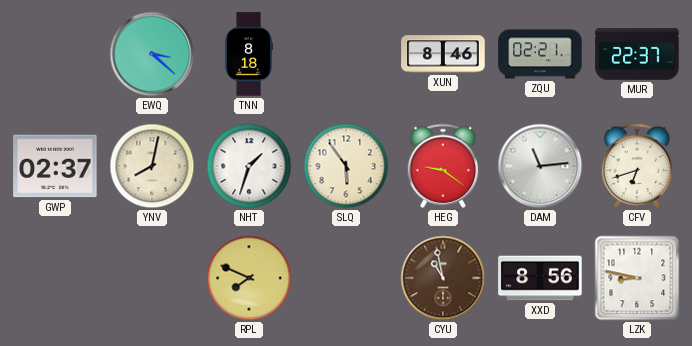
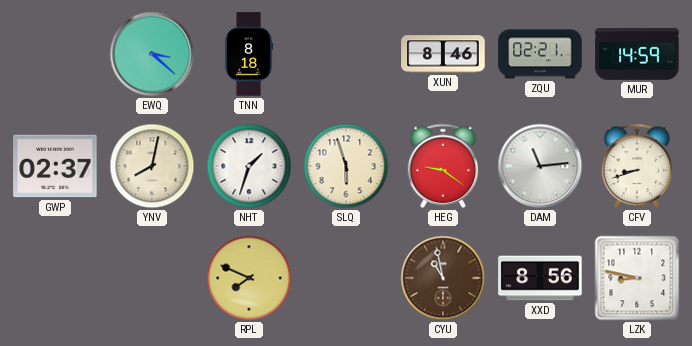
MUR: 22:37 -> 14:59 (637, 55)
SLQ: 5:54 -> 5:57 (346, 166)
CFV: 6:42 -> 8:42 (637, 166)
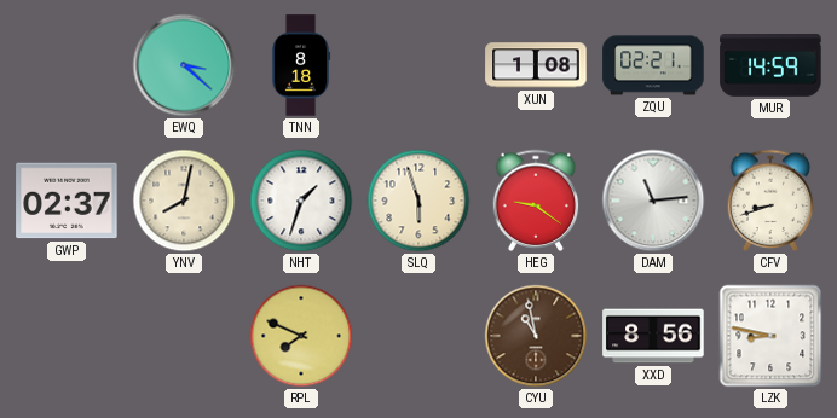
XUN: 8:46 -> 1:08 (536, 65)
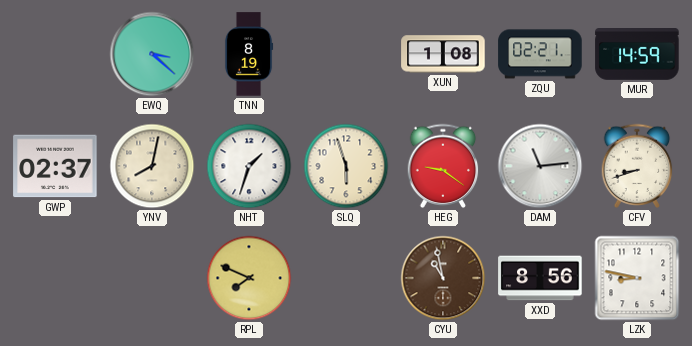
TNN: 8:18 -> 8:19 (249, 54)
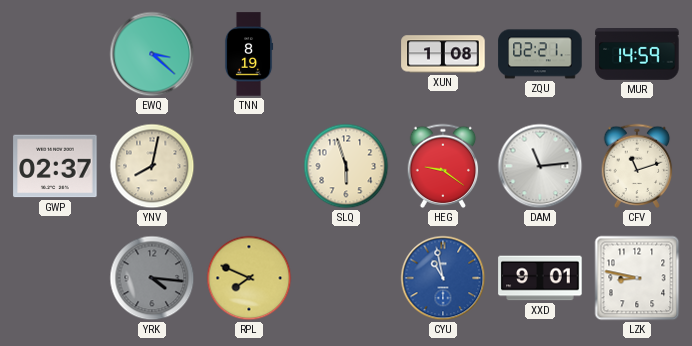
NHT: 1:33 -> none (249, 166)
CFV: 8:42 -> 11:12 (637, 166)
YRK: none -> 4:16 (152, 278)
CYU dial: brown -> blue (443, 278)
XXD: 8:56 -> 9:01 (540, 278)
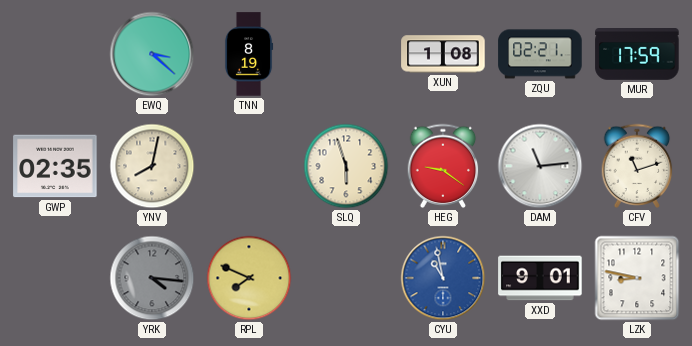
MUR: 14:59 -> 17:59 (637, 55)
GWP: 02:37 -> 02:35 (55, 166)
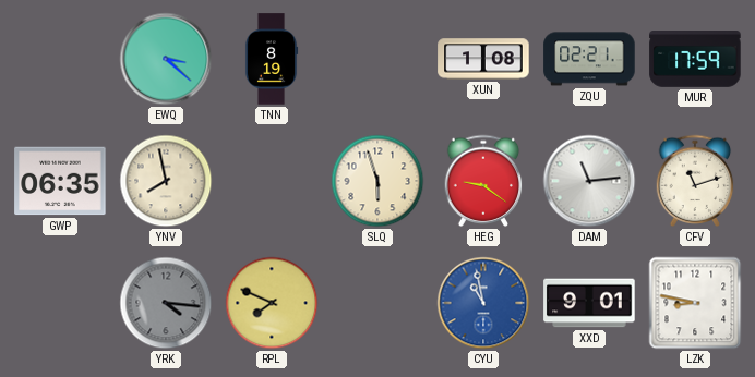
GWP: 02:35 -> 06:35 (60, 181)
YNV: 8:02 -> 7:58 (166, 181)
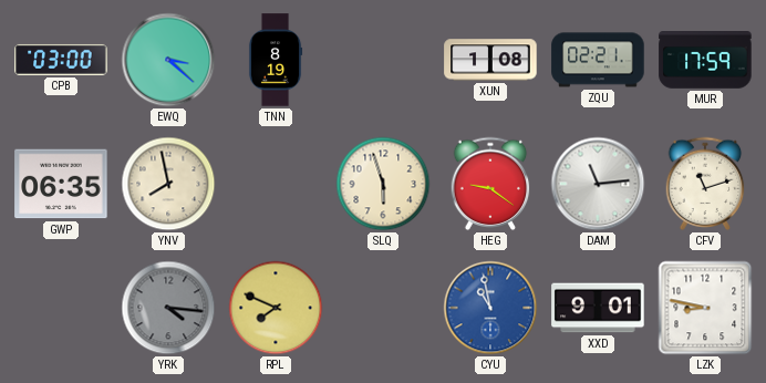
CPB: none -> 03:00 (61, 60)
